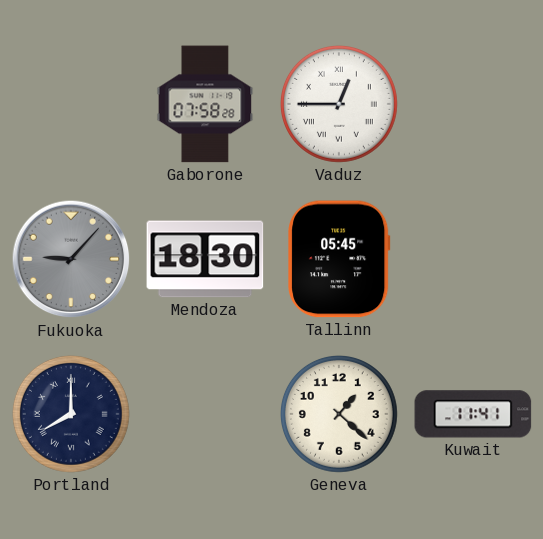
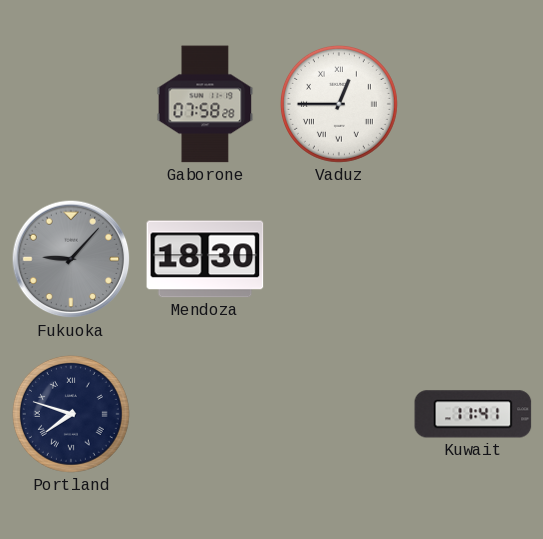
Tallinn: 05:45 -> none (339, 259)
Portland: 8:00 -> 7:48 (71, 414)
Geneva: 1:22 -> none (339, 414)
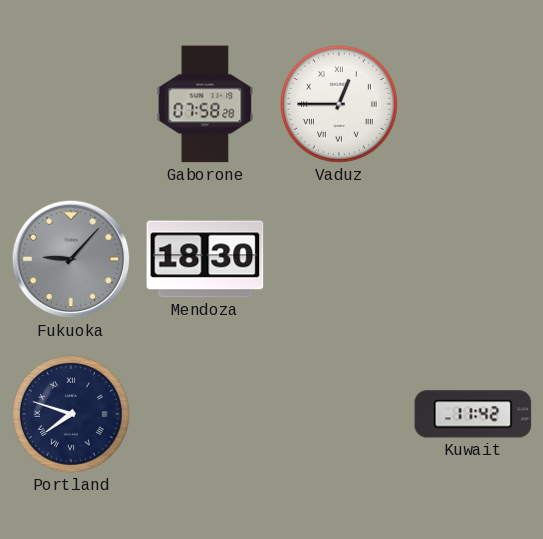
Kuwait: 11:41 -> 11:42 (473, 414)
